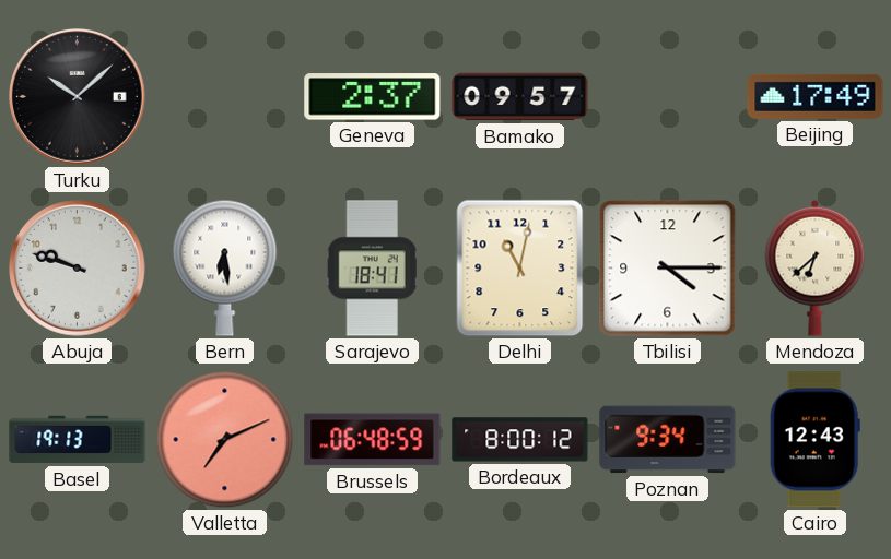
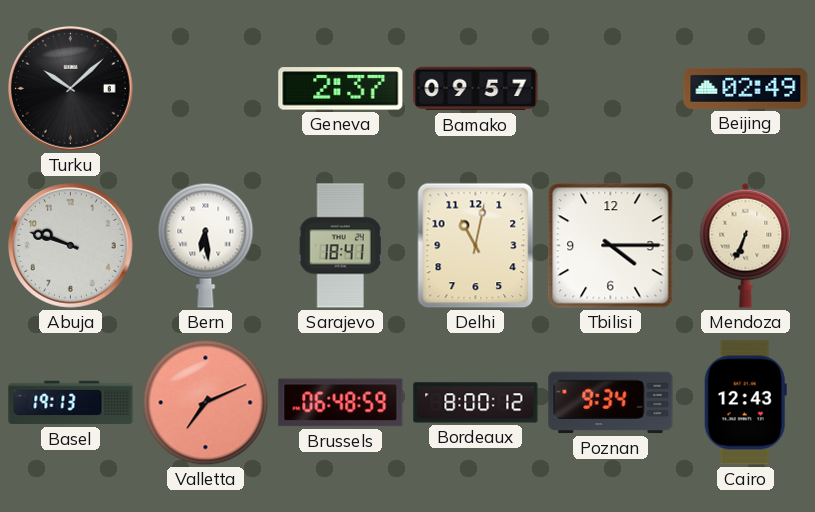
Beijing: 17:49 -> 02:49 (746, 88)
Mendoza: 6:38 -> 6:34 (746, 245)
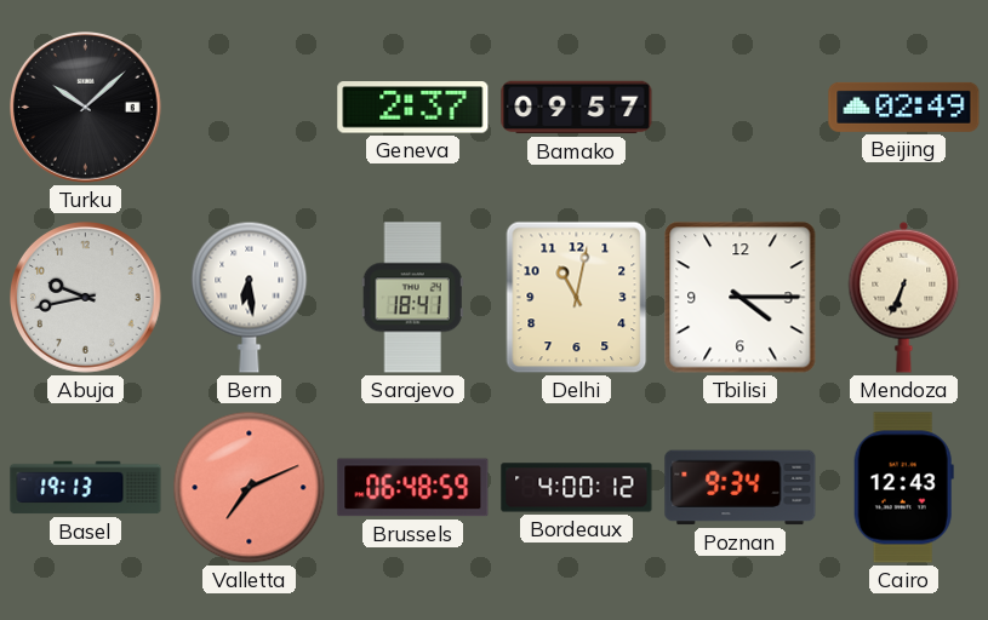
Abuja: 9:48 -> 9:43 (86, 298)
Bordeaux: 8:00 -> 4:00 (577, 488)
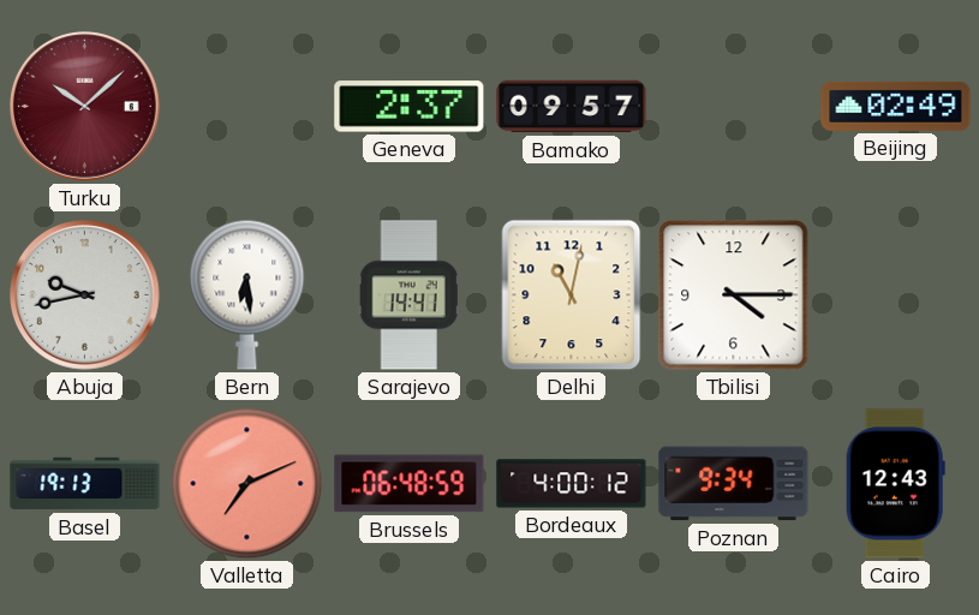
Turku dial: black -> burgundy (85, 107)
Sarajevo: 18:41 -> 14:41 (408, 295)
Mendoza: 6:34 -> none (904, 297)
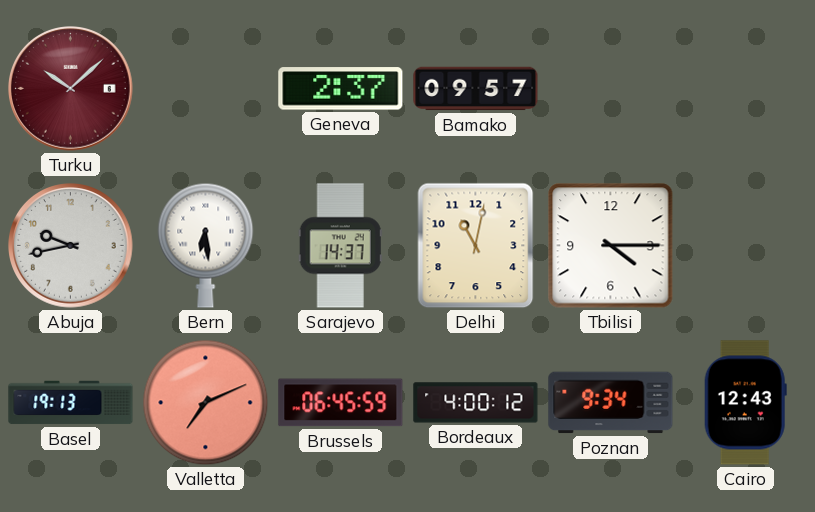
Beijing: 02:49 -> none (896, 106)
Sarajevo: 14:41 -> 14:37 (340, 246)
Brussels: 06:48 -> 06:45 (341, 403)
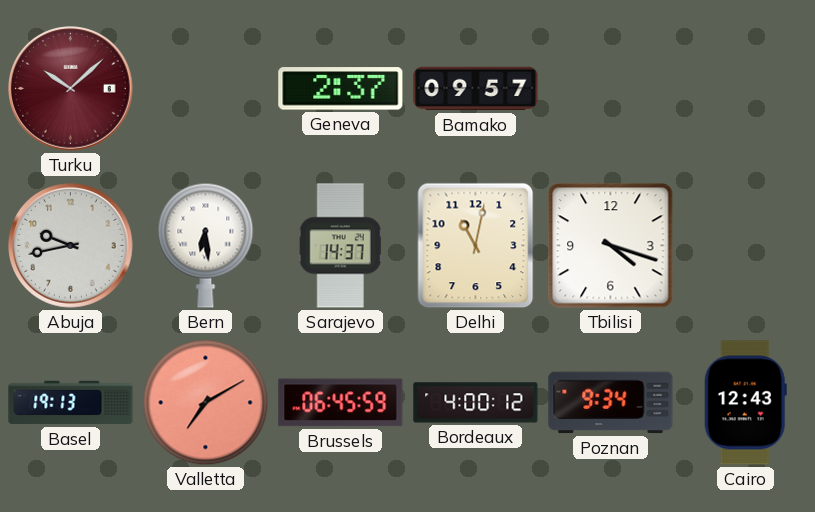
Tbilisi: 4:15 -> 4:18 (611, 246)
Valletta: 7:11 -> 7:10 (206, 403)
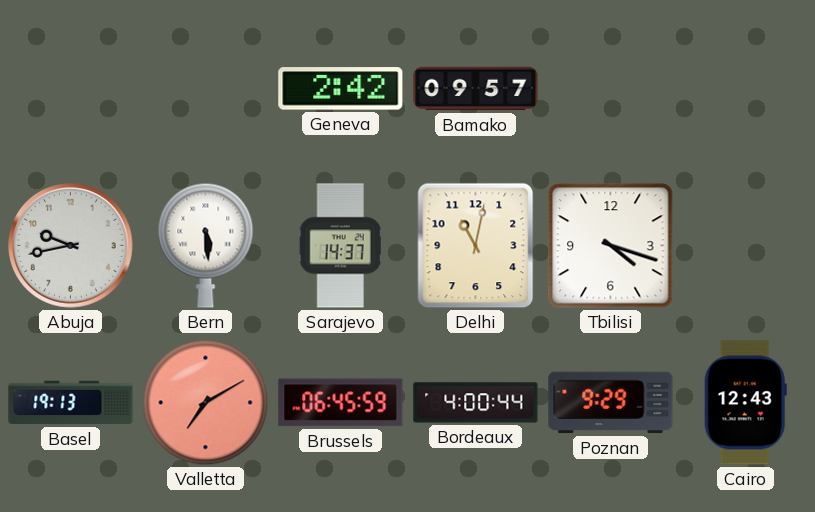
Turku: 10:08 -> none (71, 89)
Geneva: 2:37 -> 2:42 (341, 89)
Bern: 6:29 -> 5:29 (206, 245)
Bordeaux: 4:00:12 -> 4:00:44 (476, 403)
Poznan: 9:34 -> 9:29 (611, 403)
